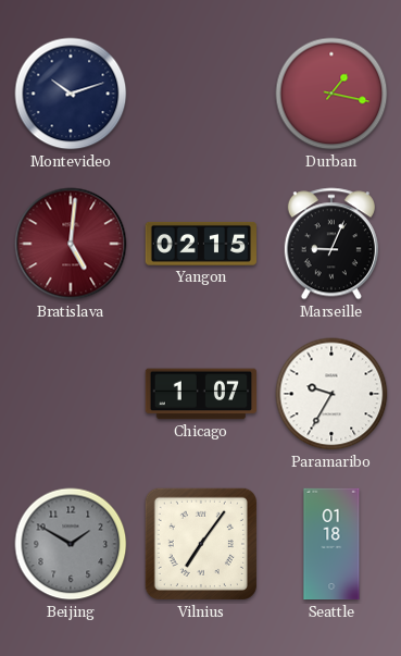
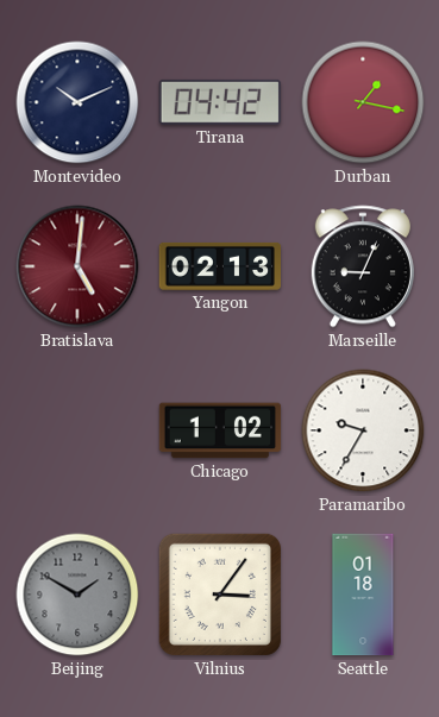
Montevideo: 10:12 -> 10:11 (77, 102)
Tirana: none -> 04:42 (220, 102)
Yangon: 02:15 -> 02:13 (219, 266)
Chicago: 1:07 -> 1:02 (220, 430)
Vilnius: 7:06 -> 3:06 (220, 595)
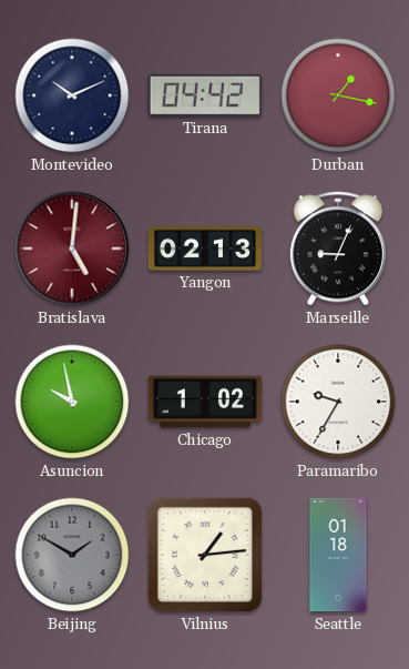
Asuncion: none -> 9:58 (72, 402)
Vilnius: 3:06 -> 1:14 (205, 555)
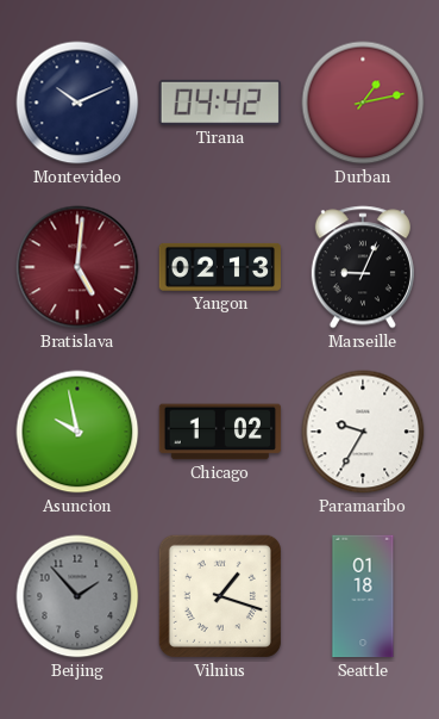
Durban: 1:17 -> 1:13 (363, 103)
Beijing: 1:50 -> 1:53 (77, 596)
Vilnius: 1:14 -> 1:18 (220, 596)
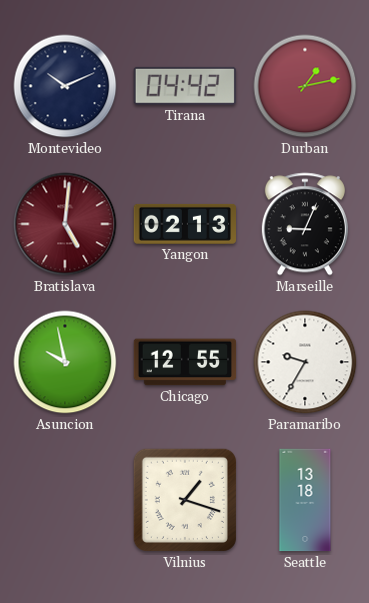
Chicago: 1:02 -> 12:55 (185, 362)
Beijing: 1:53 -> none (77, 596)
Seattle: 01:18 -> 13:18 (305, 500)
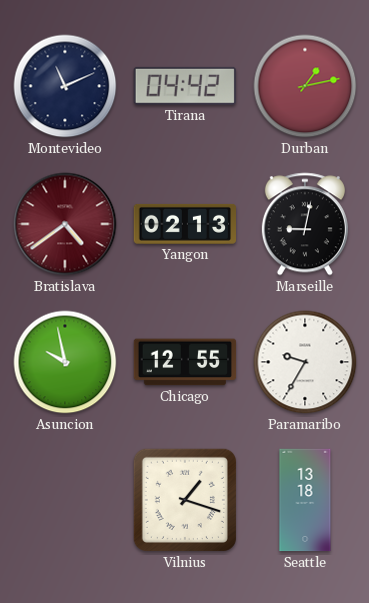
Montevideo: 10:11 -> 11:11 (65, 86)
Bratislava: 5:01 -> 4:39 (65, 224)
Marseille: 9:04 -> 9:02 (305, 224)
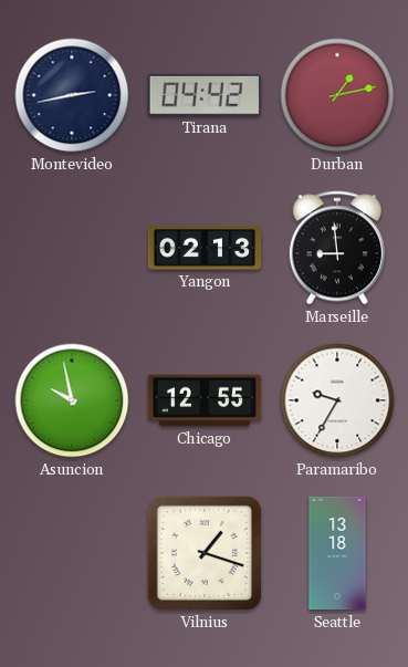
Montevideo: 11:11 -> 2:43 (72, 95)
Bratislava: 4:39 -> none (65, 224)
Marseille: 9:02 -> 8:59 (337, 248)
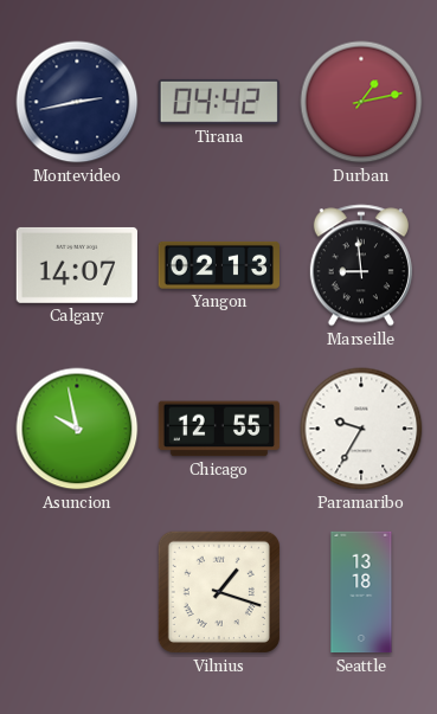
Calgary: none -> 14:07 (76, 265)
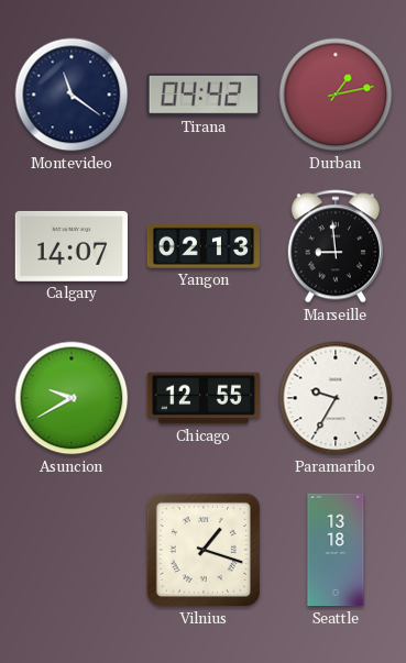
Montevideo: 2:43 -> 11:21 (72, 95)
Asuncion: 9:58 -> 9:40 (72, 398)
